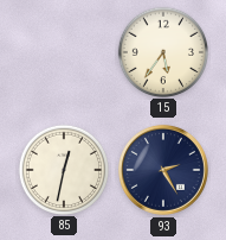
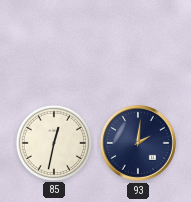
15: 5:36 -> none (162, 51)
93: 2:25 -> 2:01 (138, 143)
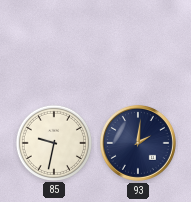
85: 12:32 -> 9:32 (53, 142)
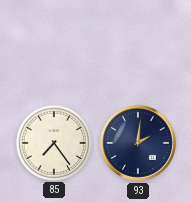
85: 9:32 -> 7:24 (53, 142)
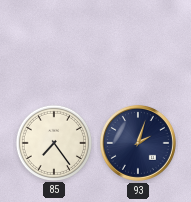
93: 2:01 -> 2:03 (138, 143)
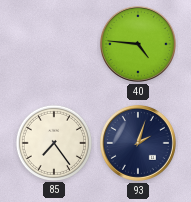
40: none -> 4:46 (138, 44)
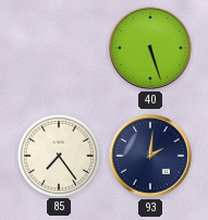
40: 4:46 -> 5:27 (150, 48)
93: 2:03 -> 2:01 (150, 156)
